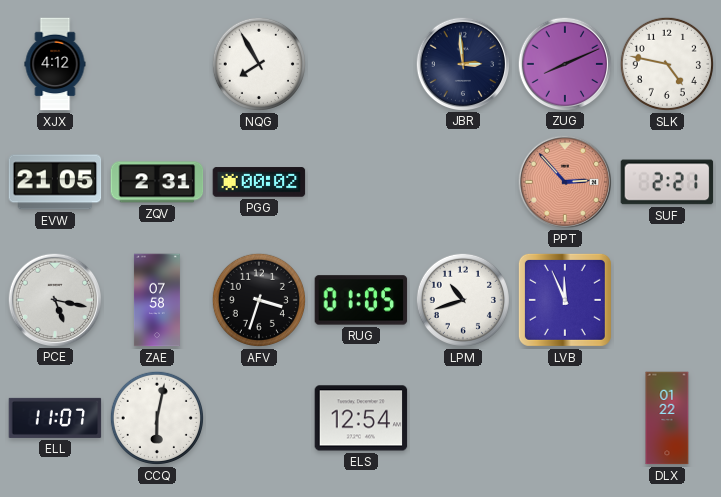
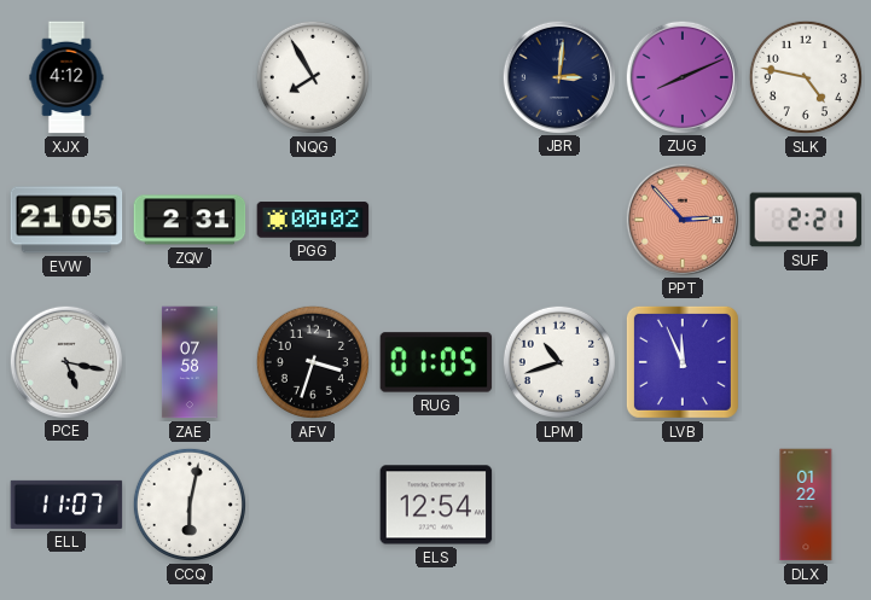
JBR: 2:59 -> 3:01 (558, 76)
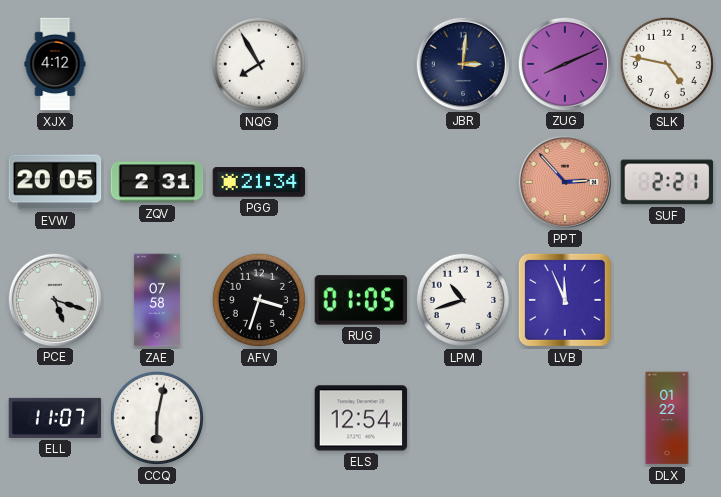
EVW: 21:05 -> 20:05 (55, 182)
PGG: 00:02 -> 21:34 (259, 182)
PCE: 5:17 -> 5:18 (54, 299)
